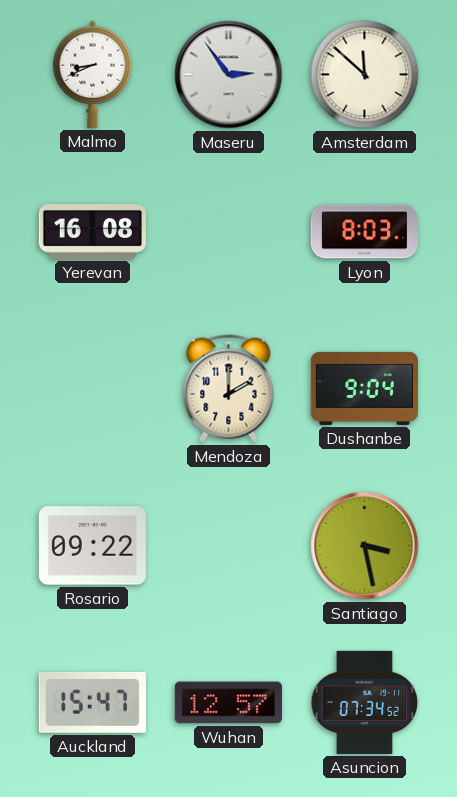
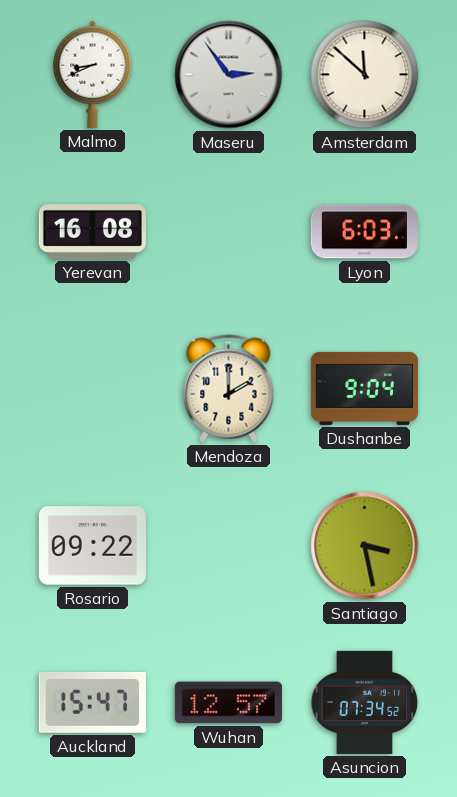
Lyon: 8:03 -> 6:03 (364, 232)
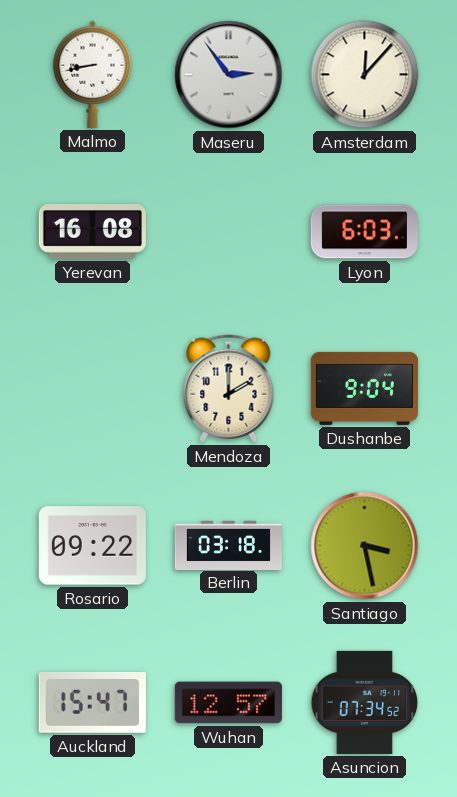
Malmo: 8:41 -> 8:43 (93, 74)
Amsterdam: 11:52 -> 12:07 (365, 75)
Berlin: none -> 03:18 (228, 545)
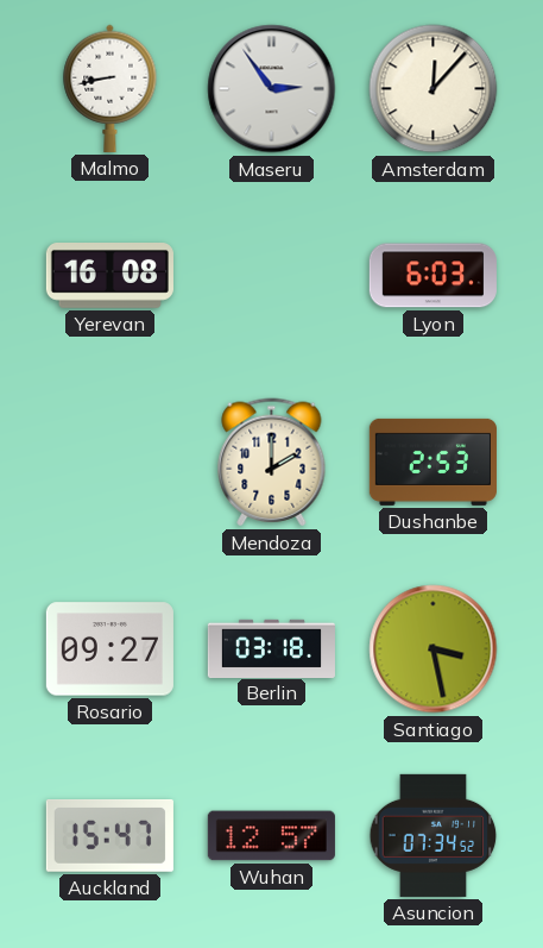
Dushanbe: 9:04 -> 2:53 (432, 462)
Rosario: 09:22 -> 09:27 (109, 649)
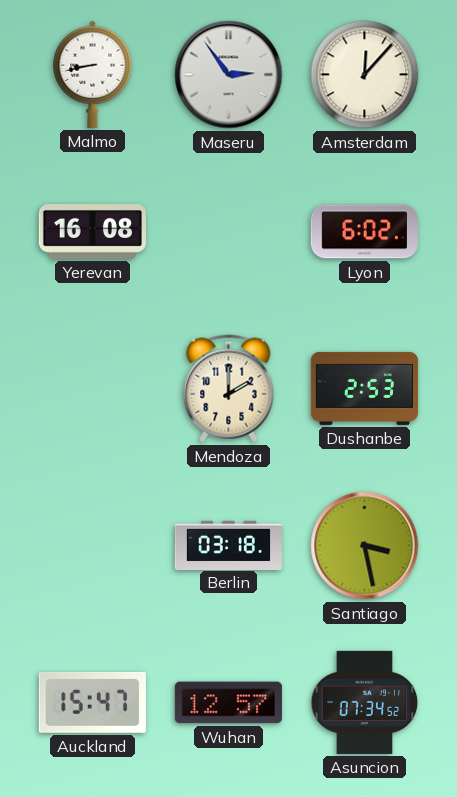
Lyon: 6:03 -> 6:02 (364, 232)
Rosario: 09:27 -> none (109, 649)
